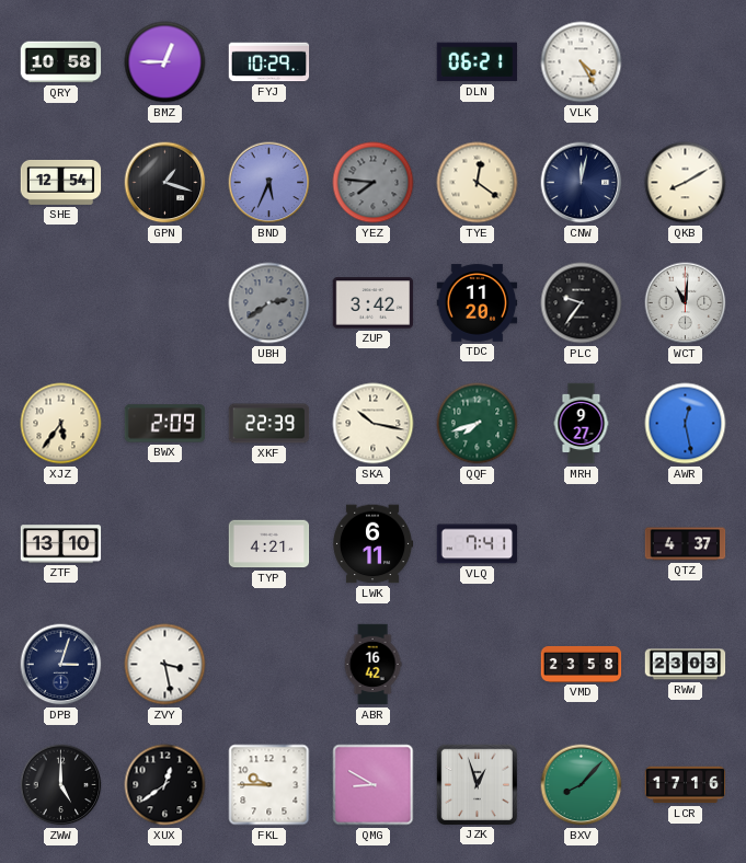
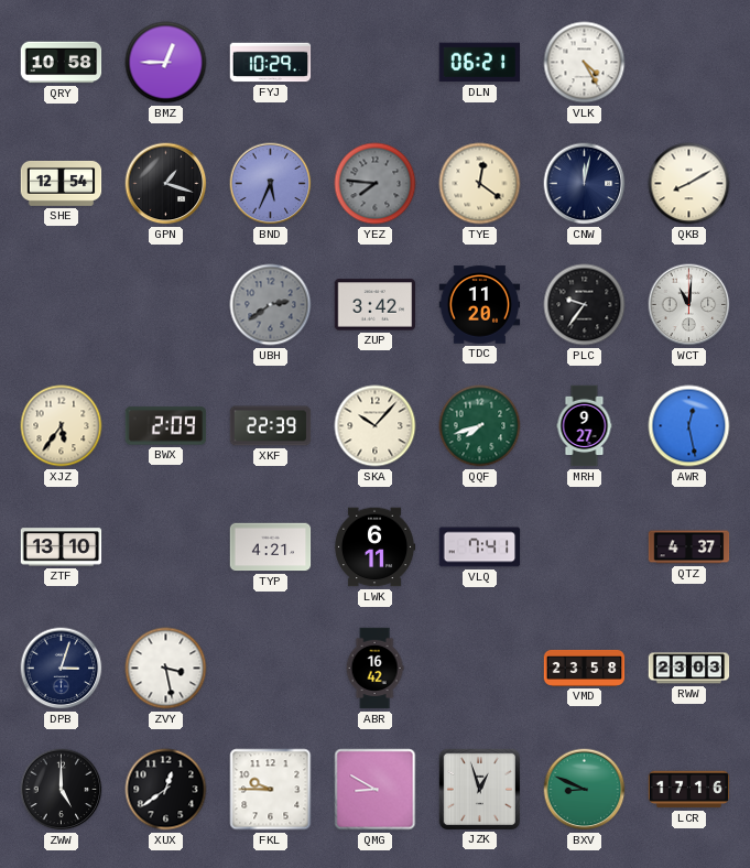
SKA: 10:17 -> 10:07 (376, 426)
BXV: 8:07 -> 8:49 (585, 790)
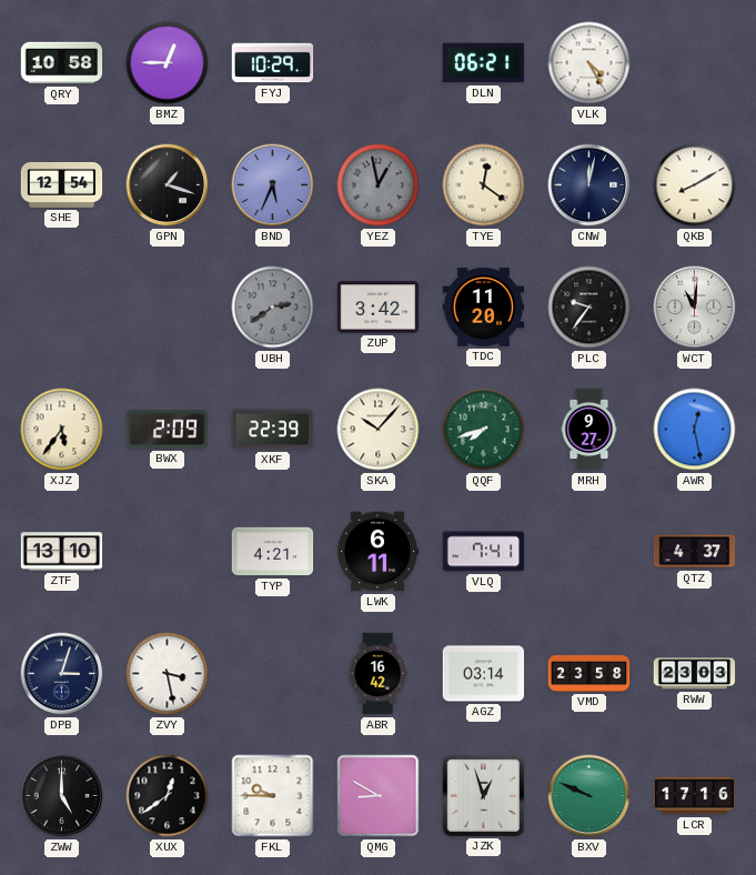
YEZ: 7:46 -> 12:58 (379, 185)
AGZ: none -> 03:14 (484, 674)
BXV: 8:49 -> 9:49 (589, 796)
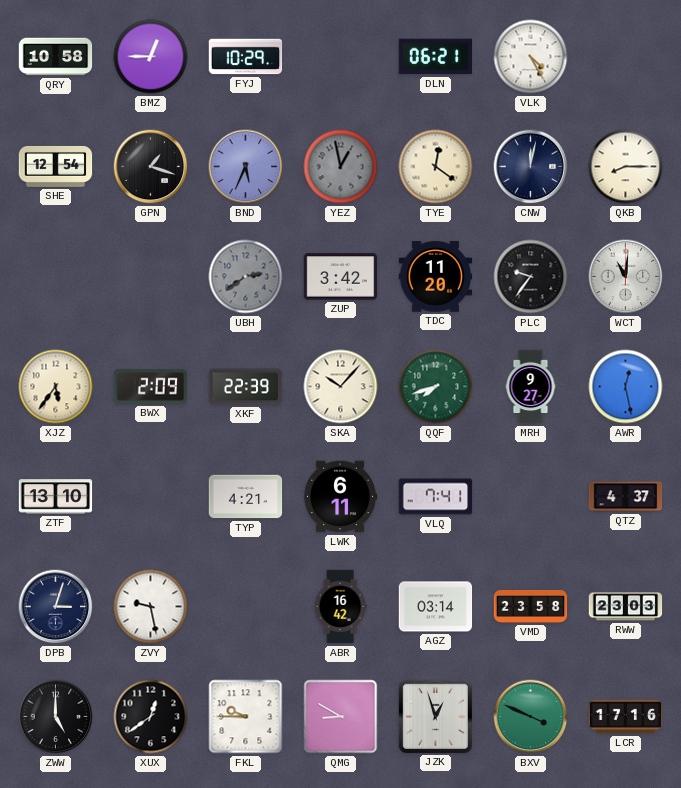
QKB: 8:10 -> 8:15 (626, 167)
ZVY: 3:28 -> 9:28 (151, 607)
BXV: 9:49 -> 3:49 (531, 717)
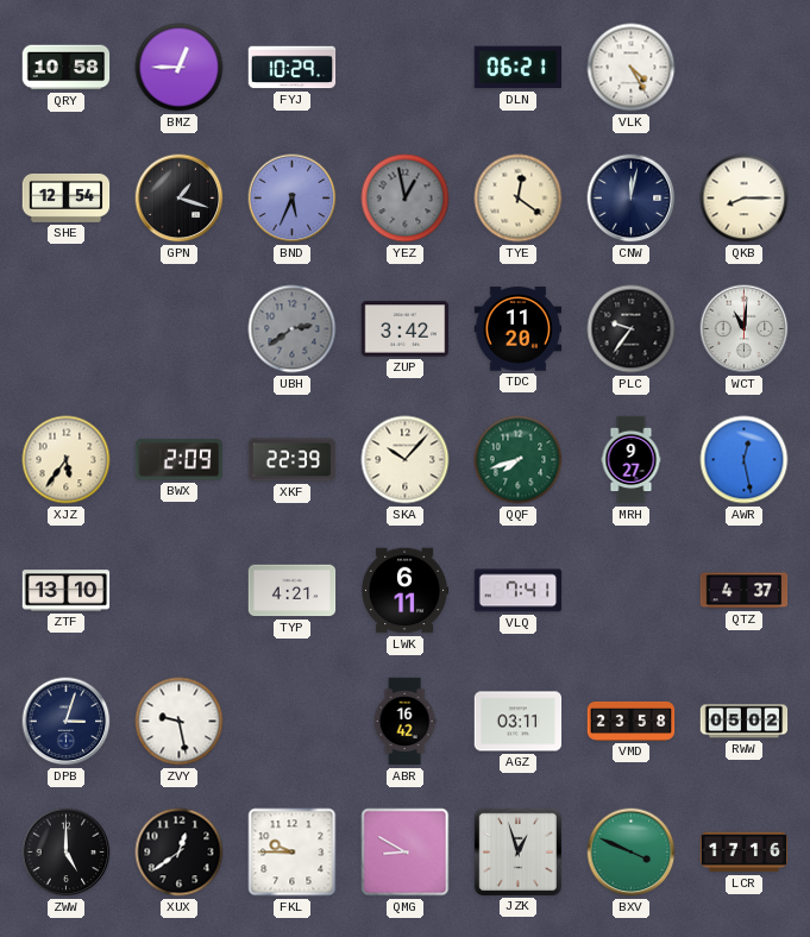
AGZ: 03:14 -> 03:11 (519, 722)
RWW: 23:03 -> 05:02 (745, 722)
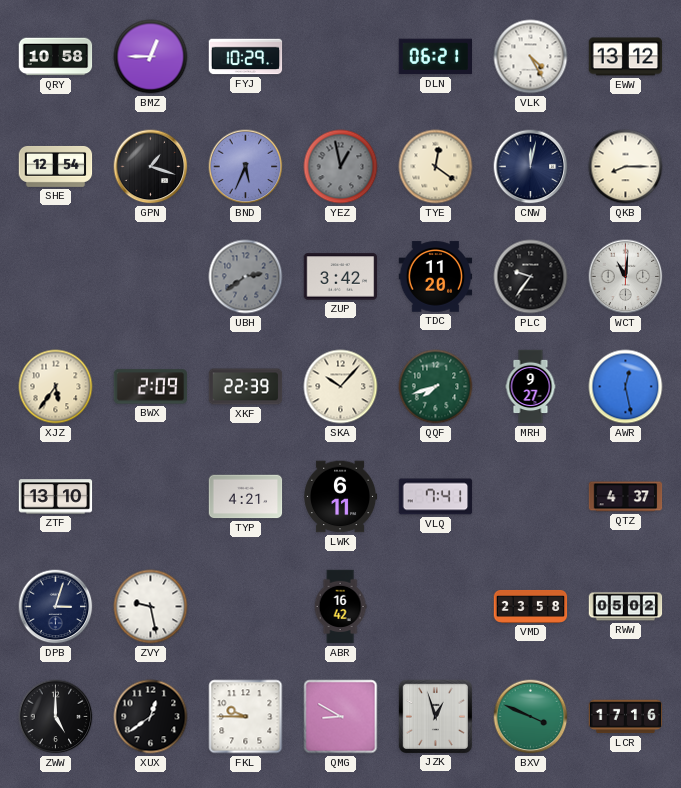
EWW: none -> 13:12 (626, 57)
AGZ: 03:11 -> none (519, 722)
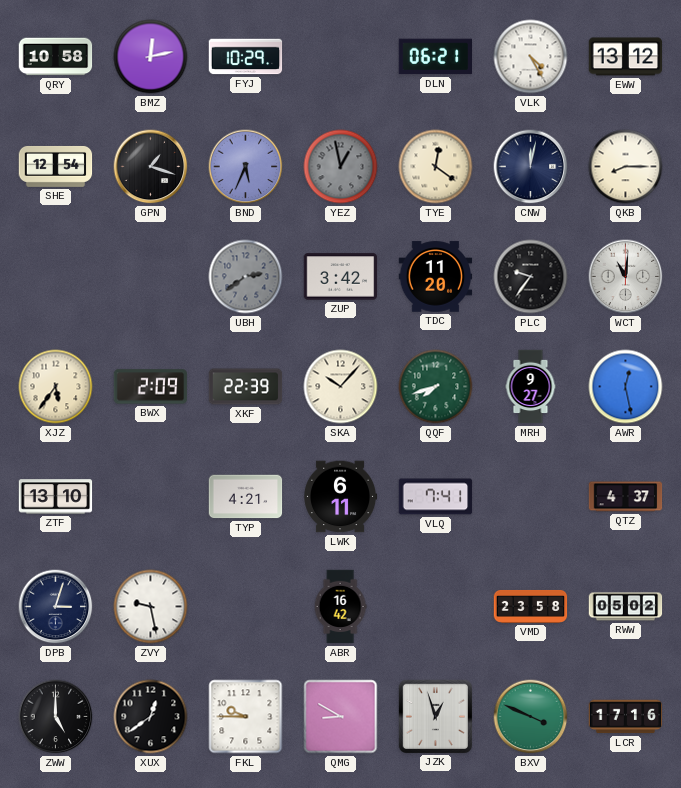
BMZ: 12:45 -> 12:13 (151, 57)
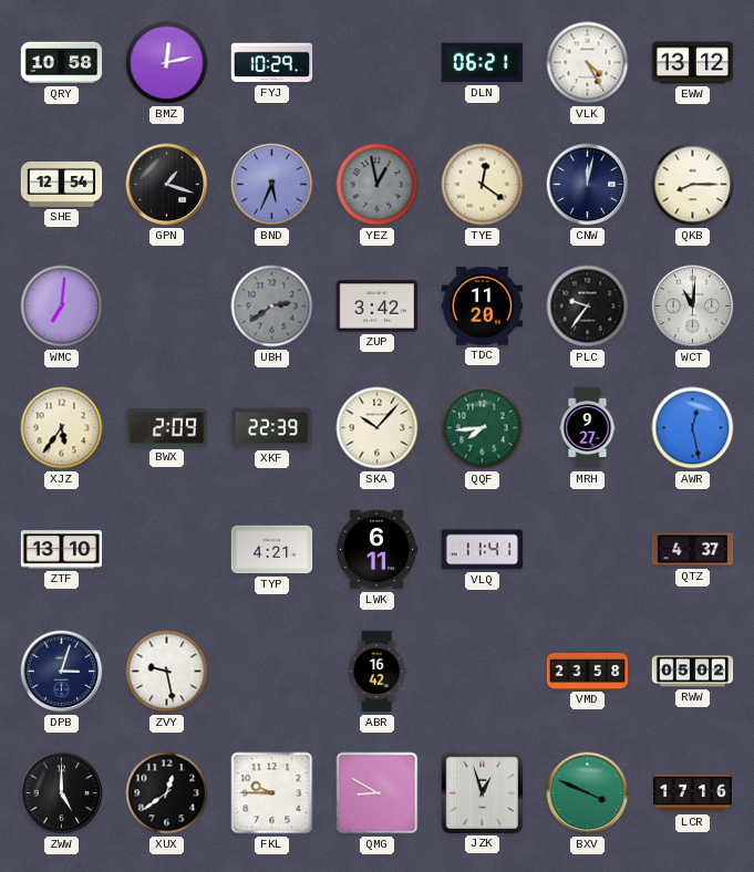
WMC: none -> 7:01 (62, 307)
QQF: 7:42 -> 7:44 (483, 428)
VLQ: 7:41 -> 11:41 (483, 550)
